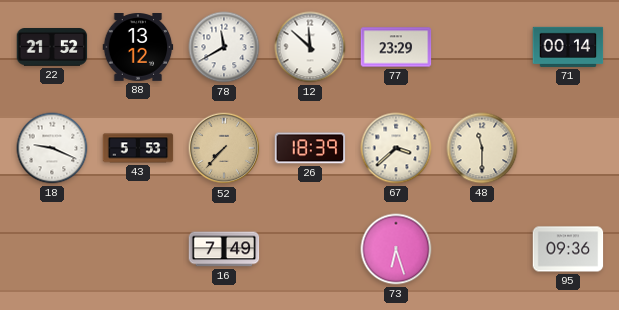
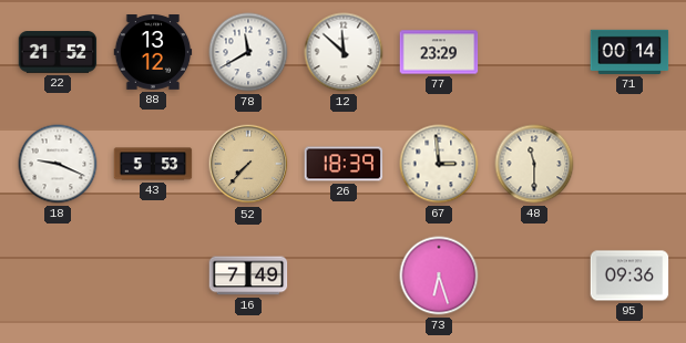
67: 3:38 -> 2:59 (439, 164)
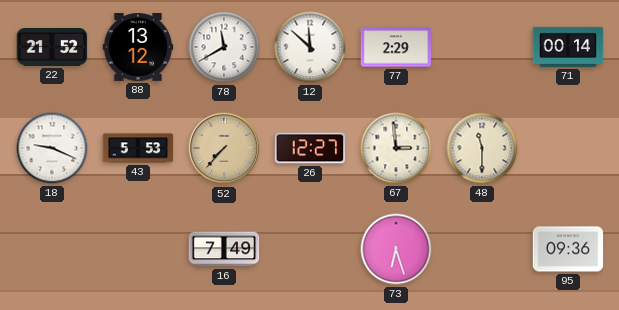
77: 23:29 -> 2:29 (396, 47)
26: 18:39 -> 12:27 (310, 148)
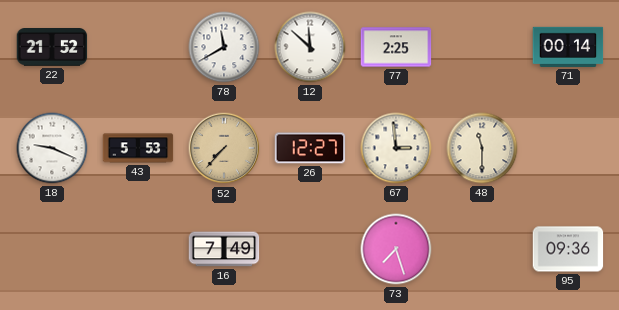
88: 13:12 -> none (138, 48)
77: 2:29 -> 2:25 (396, 47)
73: 6:27 -> 7:27 (396, 249)
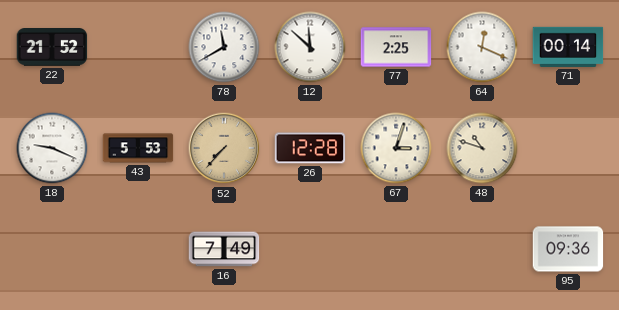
64: none -> 12:19 (482, 47)
26: 12:27 -> 12:28 (310, 148)
67: 2:59 -> 3:03 (396, 148)
48: 11:30 -> 10:48 (482, 148)
73: 7:27 -> none (396, 249)
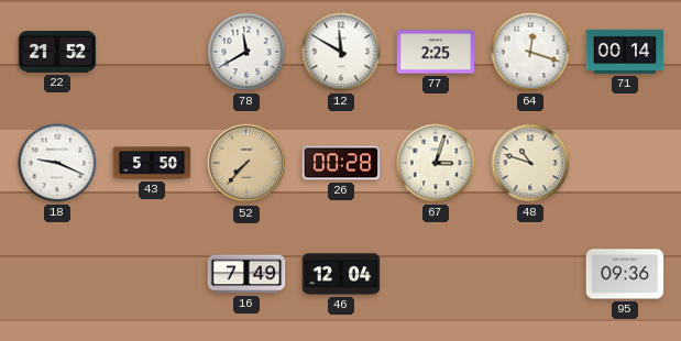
12: 11:52 -> 11:50 (341, 52)
64: 12:19 -> 12:18 (530, 52)
43: 5:53 -> 5:50 (152, 163)
26: 12:28 -> 00:28 (341, 163)
46: none -> 12:04 (341, 274)
